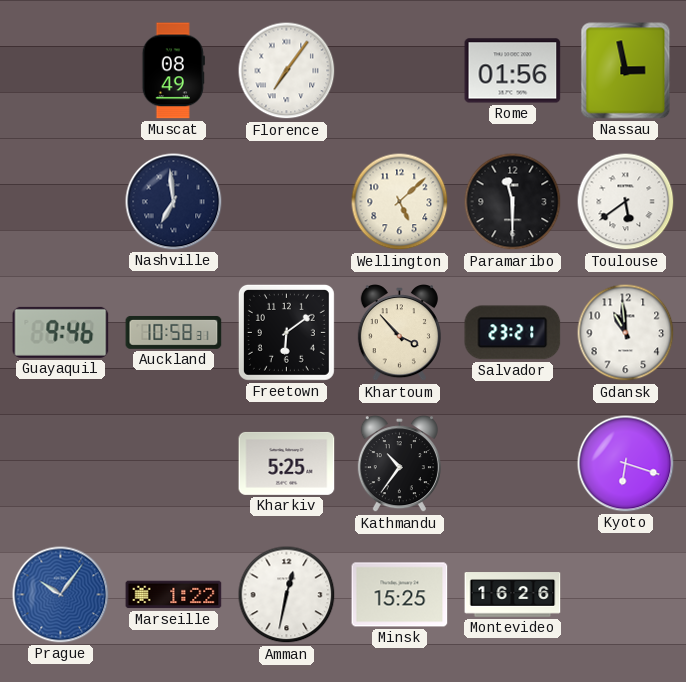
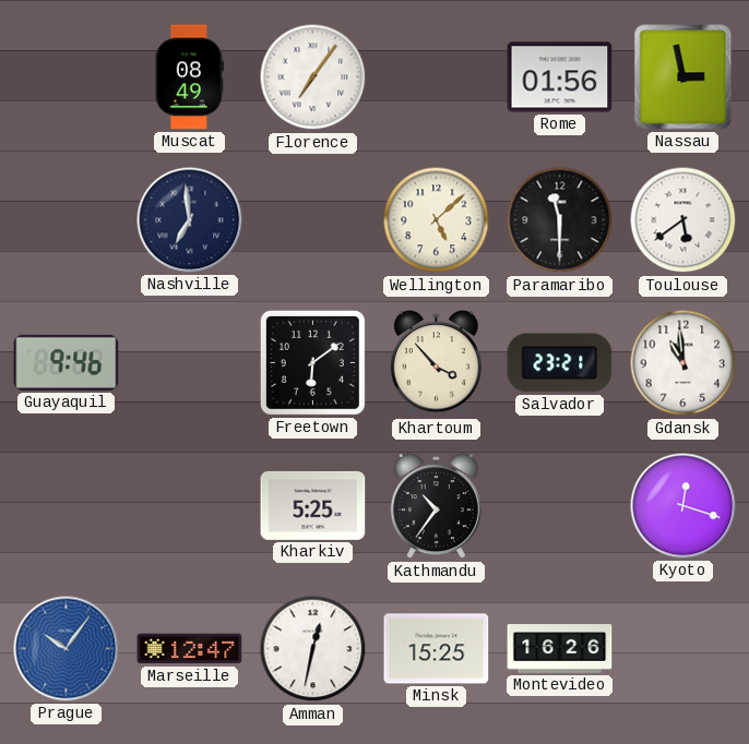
Auckland: 10:58 -> none (174, 332)
Kyoto: 6:18 -> 12:18 (683, 506)
Marseille: 1:22 -> 12:47 (190, 649)
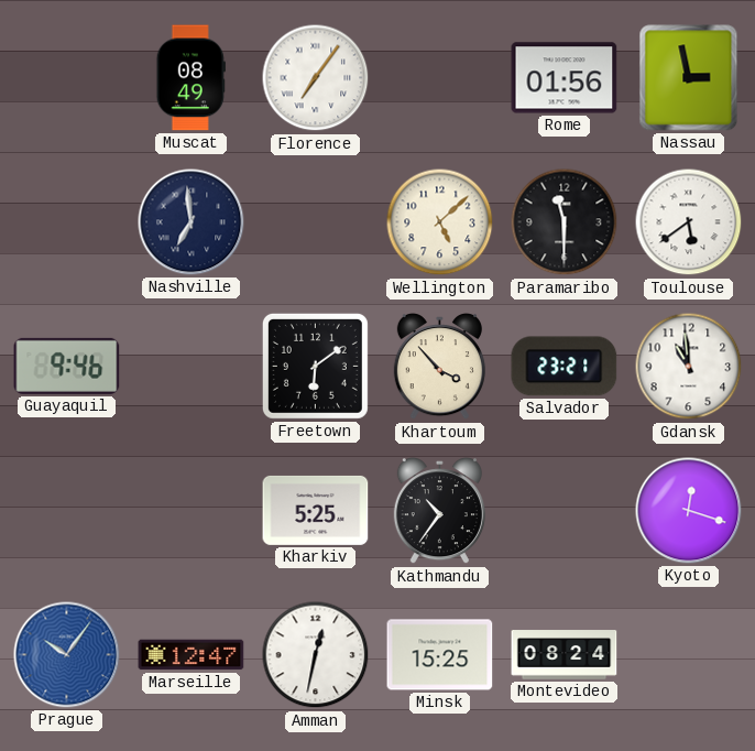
Montevideo: 16:26 -> 08:24 (565, 655)
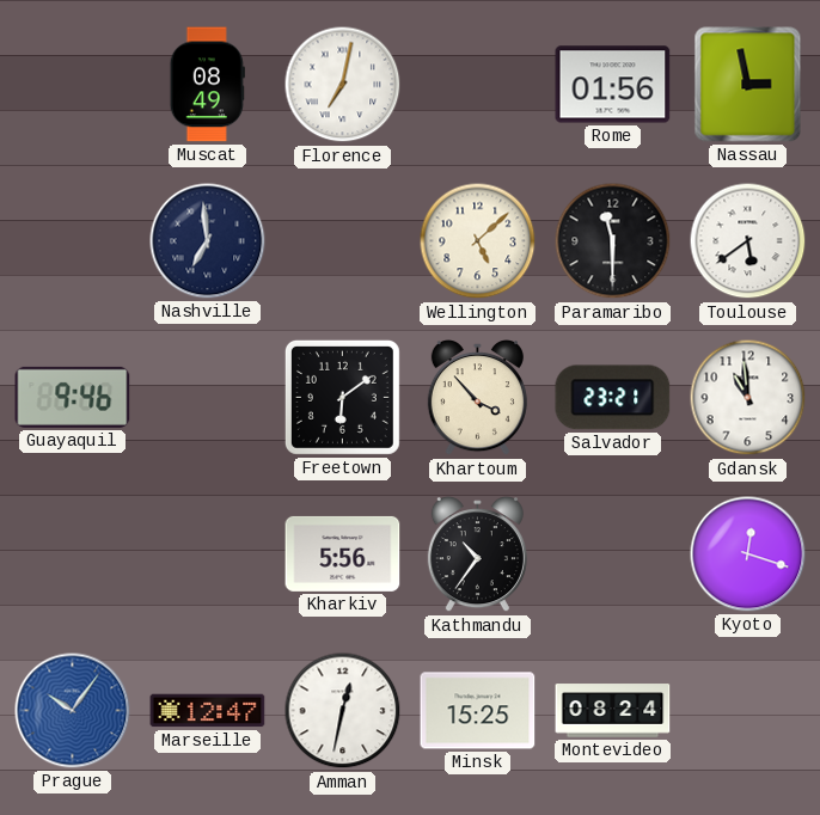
Florence: 7:06 -> 7:02 (343, 85)
Kharkiv: 5:25 -> 5:56 (343, 553)
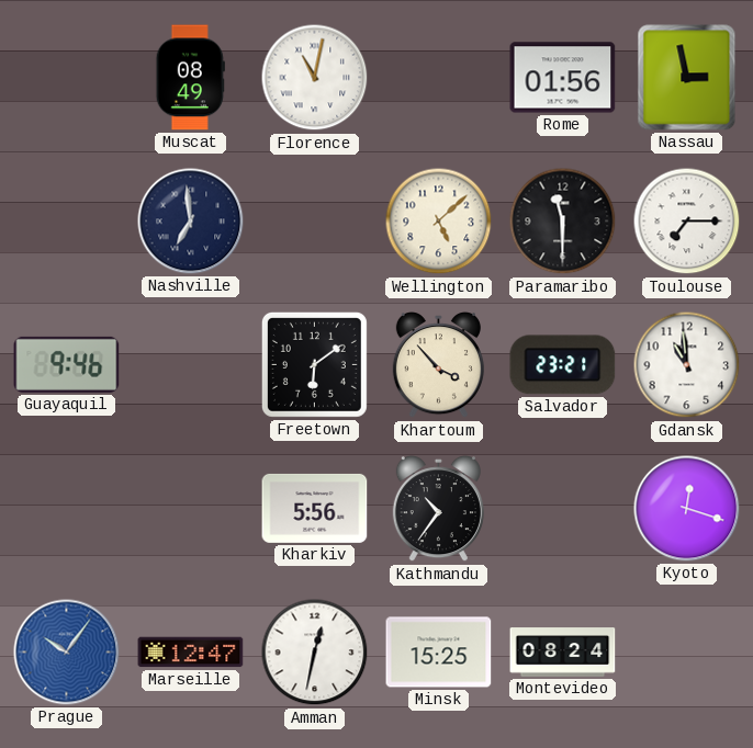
Florence: 7:02 -> 11:02 (315, 78)
Toulouse: 5:39 -> 7:15 (687, 222)
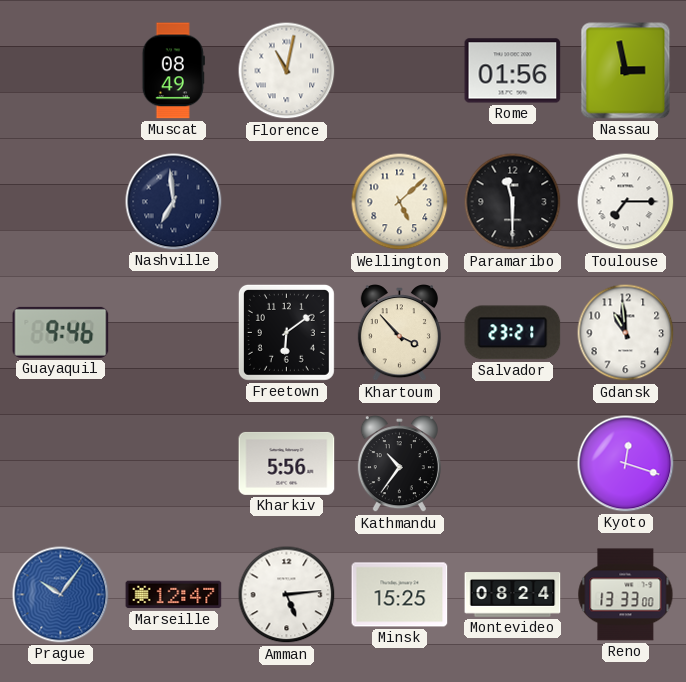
Amman: 12:32 -> 5:14 (287, 595)
Reno: none -> 13:33 (626, 595)
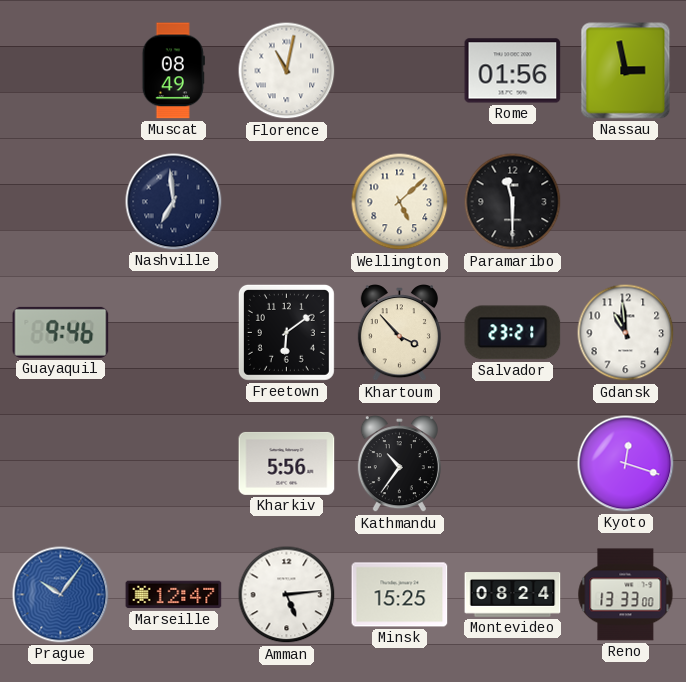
Toulouse: 7:15 -> none (626, 202)
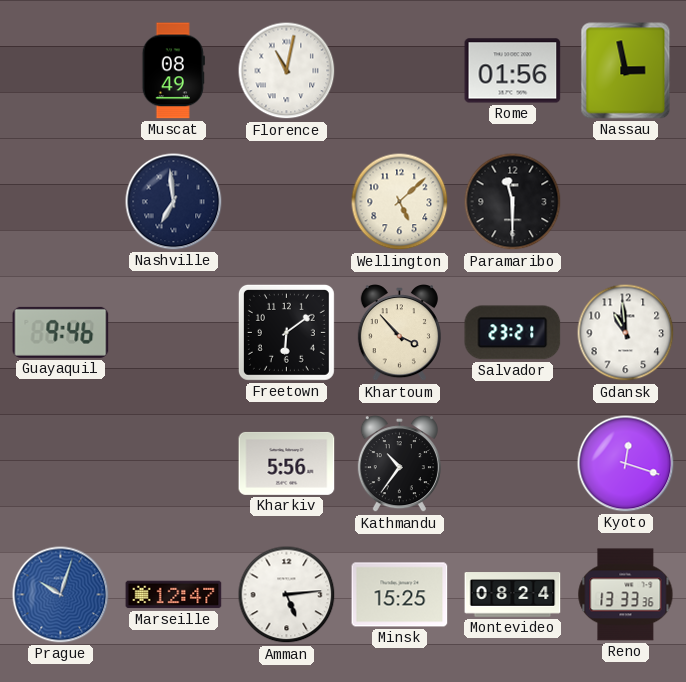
Prague: 10:06 -> 10:03 (61, 595)
Reno: 13:33:00 -> 13:33:36 (626, 595)
